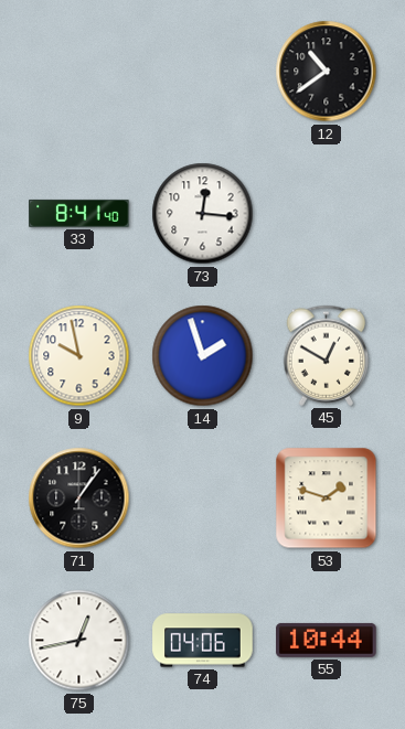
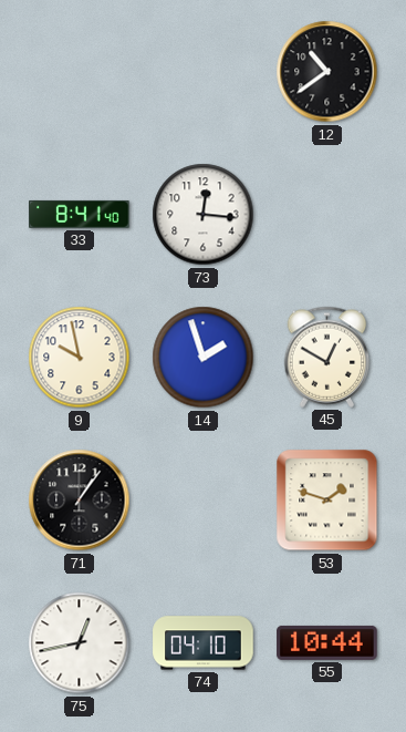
74: 04:06 -> 04:10 (204, 643)
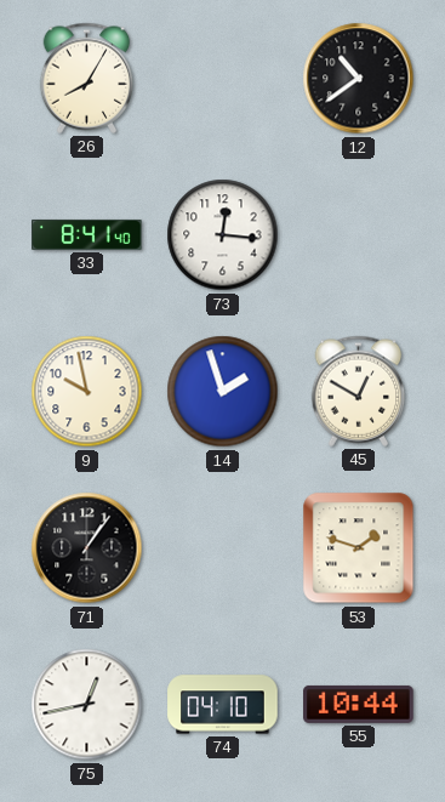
26: none -> 8:05 (87, 78)
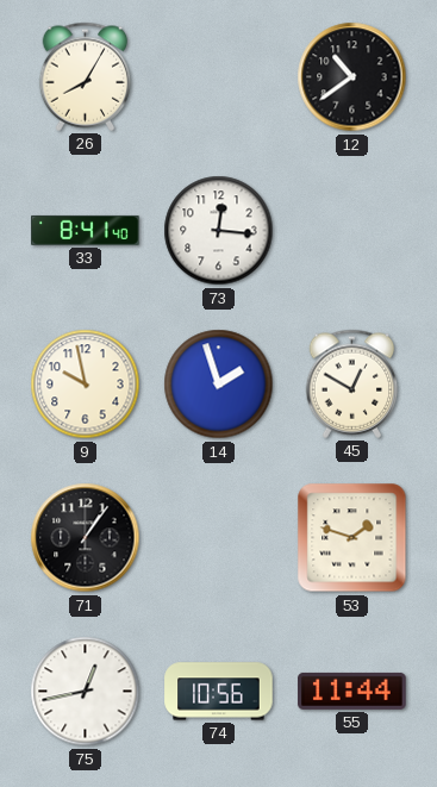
74: 04:10 -> 10:56 (219, 692)
55: 10:44 -> 11:44 (352, 691)
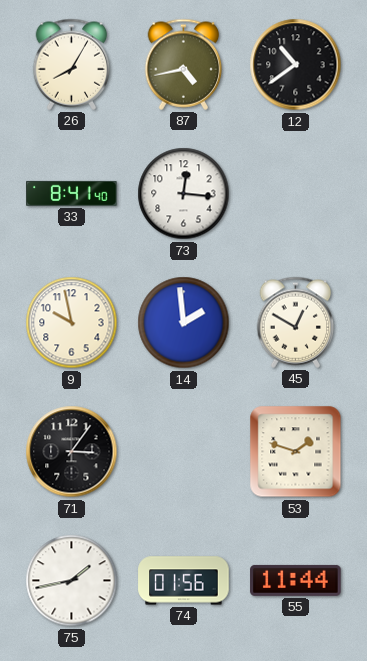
87: none -> 4:43 (184, 64)
14: 1:57 -> 1:59 (184, 323)
71: 1:06 -> 3:06 (72, 452)
75: 12:43 -> 1:43 (72, 581)
74: 10:56 -> 01:56 (184, 581)
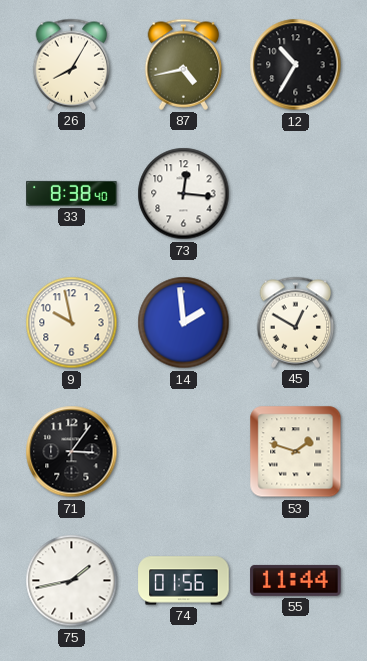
12: 10:39 -> 10:35 (296, 65)
33: 8:41 -> 8:38 (72, 193)
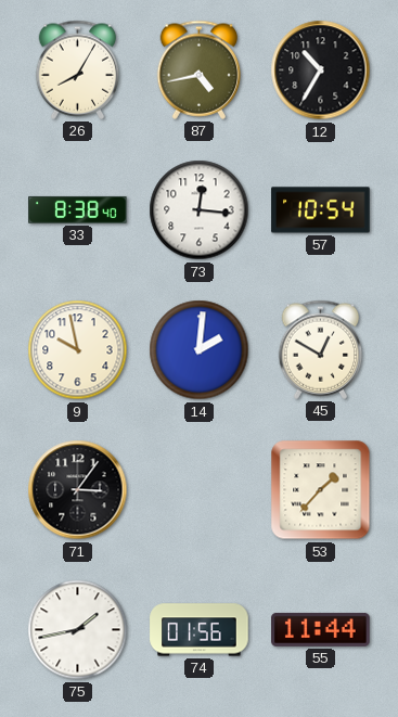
57: none -> 10:54 (321, 210)
14: 1:59 -> 2:01 (200, 350)
53: 1:48 -> 1:37 (321, 490)
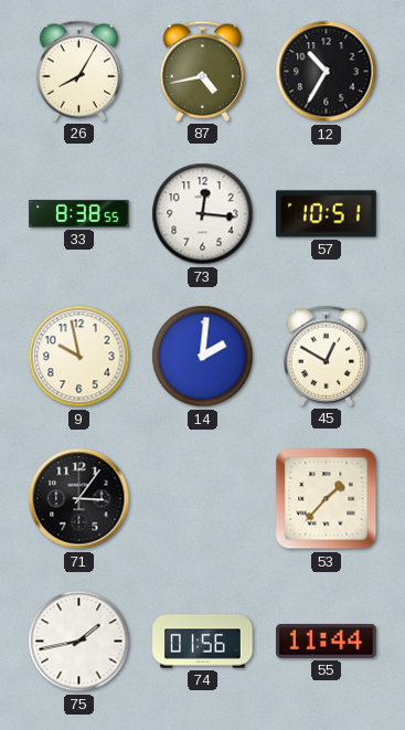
33: 8:38:40 -> 8:38:55 (79, 213)
57: 10:54 -> 10:51 (327, 214)
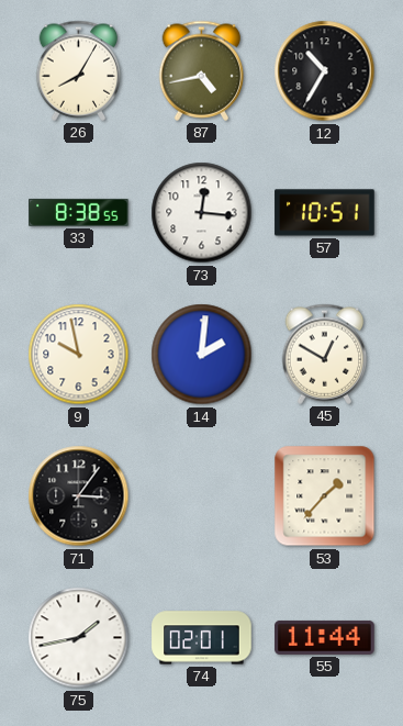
74: 01:56 -> 02:01 (202, 638)
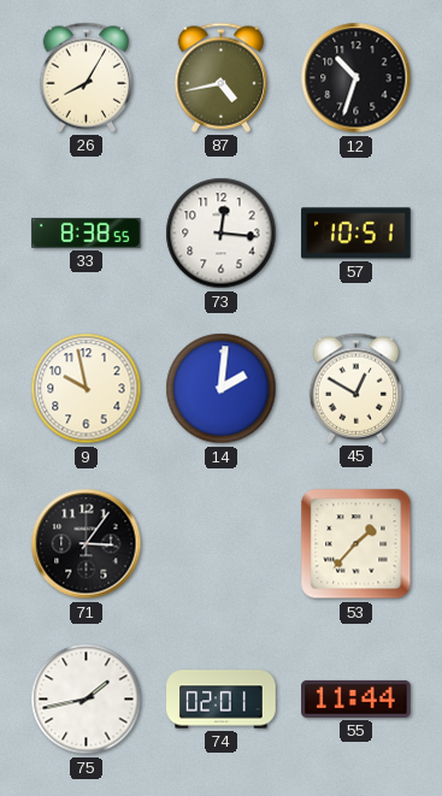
12: 10:35 -> 10:33 (356, 78)
